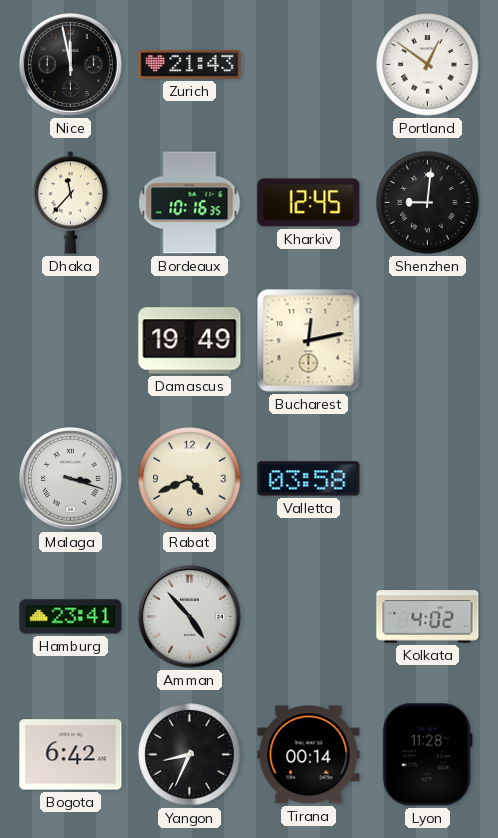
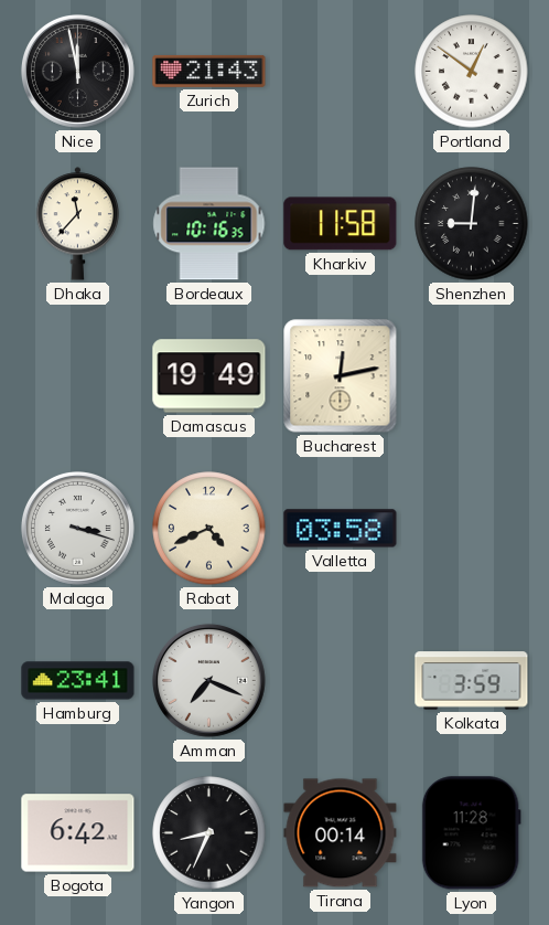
Kharkiv: 12:45 -> 11:58 (341, 224)
Amman: 4:53 -> 7:19 (208, 680)
Kolkata: 4:02 -> 3:59 (472, 681)
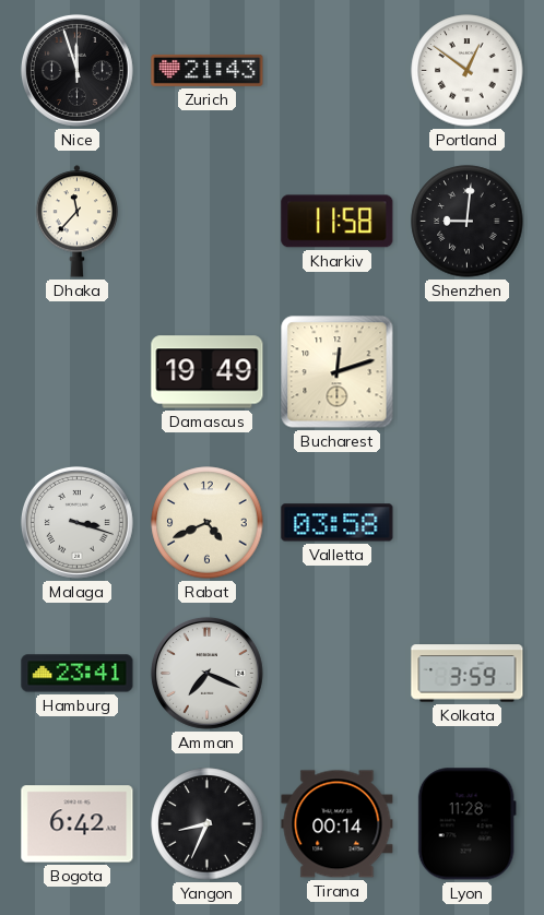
Nice: 11:58 -> 11:57 (76, 70)
Bordeaux: 10:16 -> none (209, 224)
Bucharest: 12:13 -> 12:12 (338, 372)
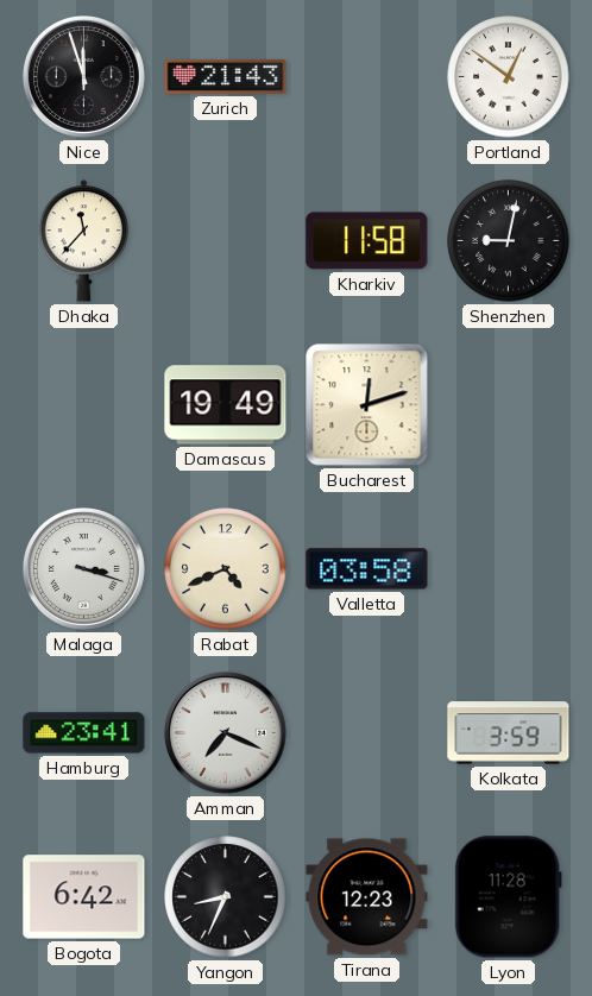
Shenzhen: 9:01 -> 9:02 (509, 241)
Tirana: 00:14 -> 12:23 (367, 897)
